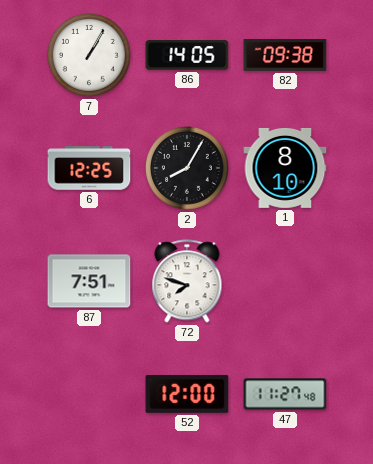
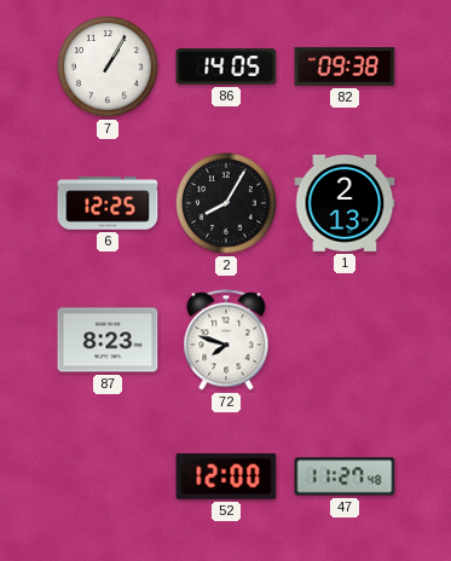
1: 8:10 -> 2:13 (345, 203)
87: 7:51 -> 8:23 (108, 340)
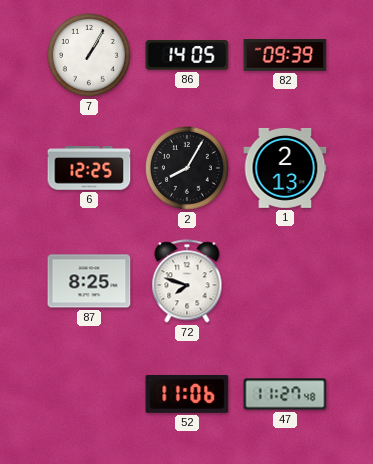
82: 09:38 -> 09:39 (285, 55)
87: 8:23 -> 8:25 (89, 281)
52: 12:00 -> 11:06 (187, 394)
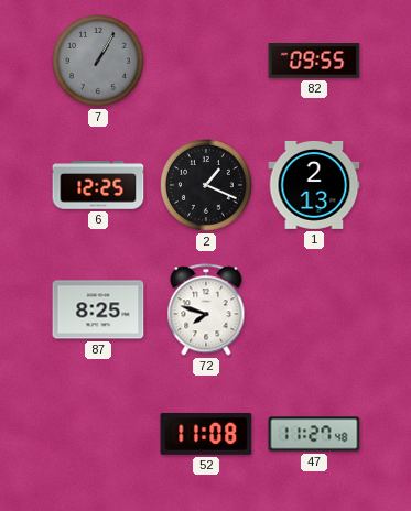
7 dial: white -> grey (99, 62)
86: 14:05 -> none (187, 55)
82: 09:39 -> 09:55 (314, 61)
2: 8:05 -> 1:19 (207, 186)
52: 11:06 -> 11:08 (206, 434)
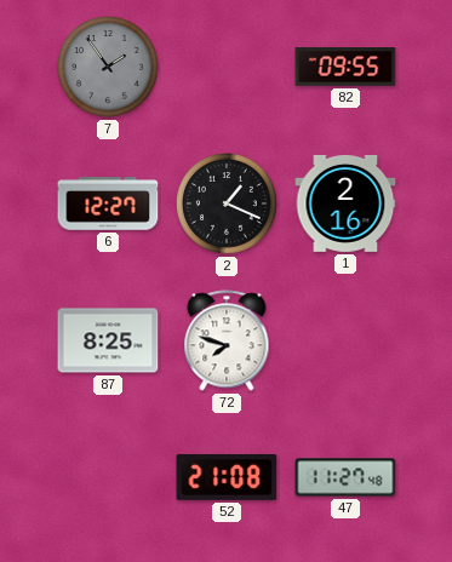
7: 1:05 -> 1:54 (109, 68)
6: 12:25 -> 12:27 (108, 203)
1: 2:13 -> 2:16 (345, 203)
52: 11:08 -> 21:08 (227, 477)
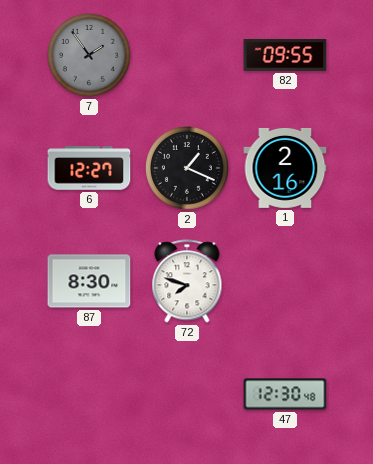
87: 8:25 -> 8:30 (89, 281)
52: 21:08 -> none (227, 477)
47: 11:27 -> 12:30 (285, 394)
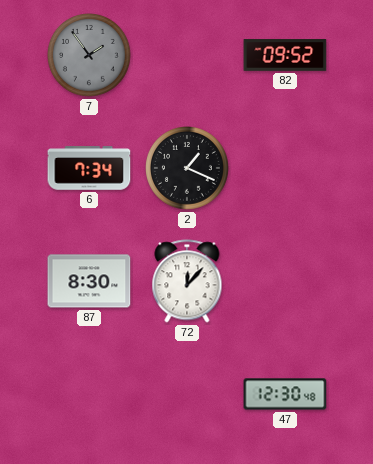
82: 09:55 -> 09:52 (285, 55)
6: 12:27 -> 7:34 (89, 168)
1: 2:16 -> none (285, 168)
72: 7:48 -> 12:07 (187, 281)
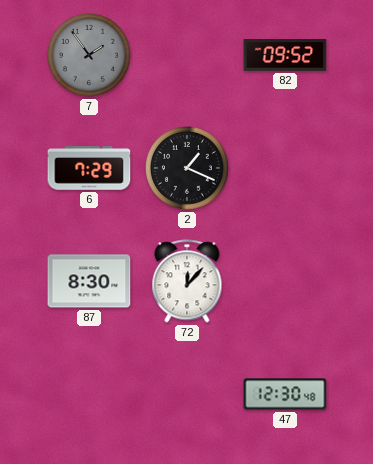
6: 7:34 -> 7:29 (89, 168)
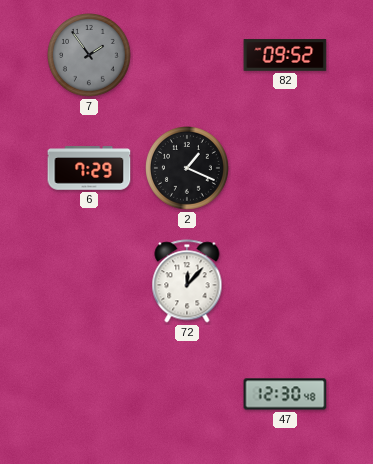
87: 8:30 -> none (89, 281)
